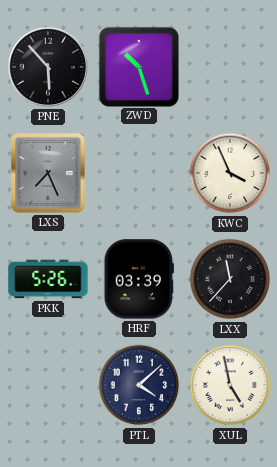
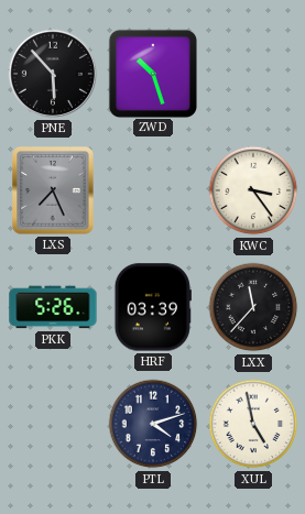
KWC: 3:56 -> 3:24 (253, 190)
PTL: 4:08 -> 4:12 (153, 424)
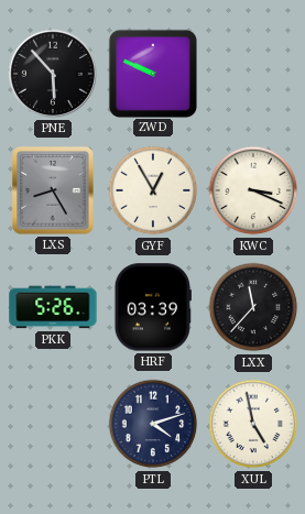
ZWD: 10:27 -> 9:49 (152, 73)
LXS: 7:26 -> 8:25 (53, 190)
GYF: none -> 12:55 (153, 190)
KWC: 3:24 -> 3:19 (253, 190)
